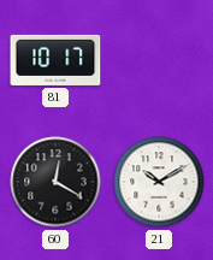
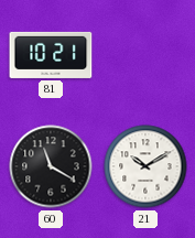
81: 10:17 -> 10:21 (51, 55)
60: 12:20 -> 11:20 (51, 166)
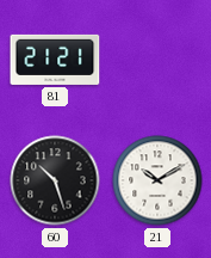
81: 10:21 -> 21:21 (55, 60)
60: 11:20 -> 10:27 (55, 180)
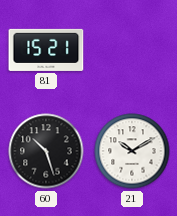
81: 21:21 -> 15:21 (46, 50)
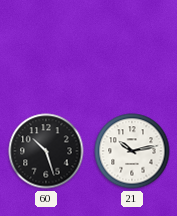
81: 15:21 -> none (46, 50)
21: 10:10 -> 10:13 (132, 151)
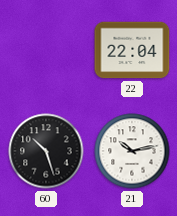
22: none -> 22:04 (132, 50)
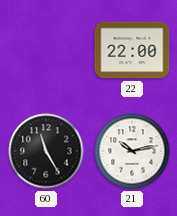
22: 22:04 -> 22:00 (132, 50)
60: 10:27 -> 11:25 (46, 151)
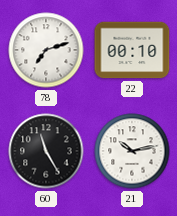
78: none -> 7:12 (46, 50)
22: 22:00 -> 00:10 (132, 50)
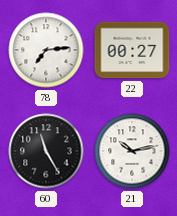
78: 7:12 -> 7:14 (46, 50)
22: 00:10 -> 00:27 (132, 50)
